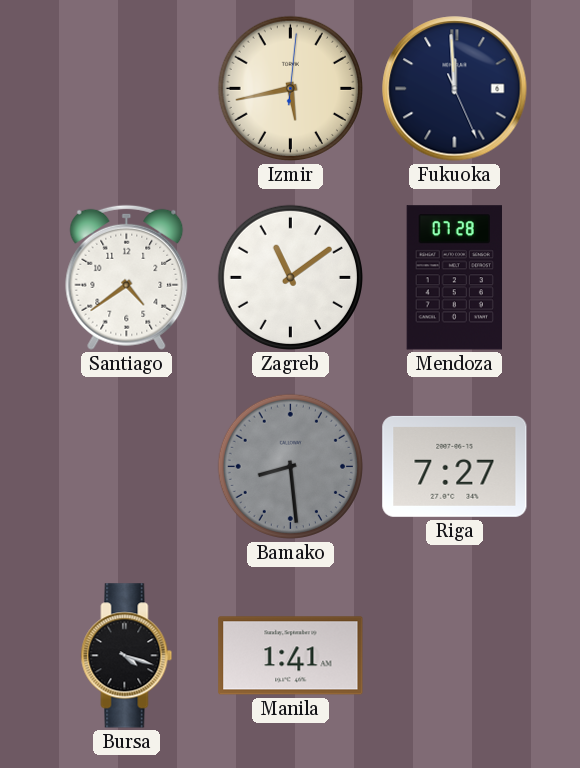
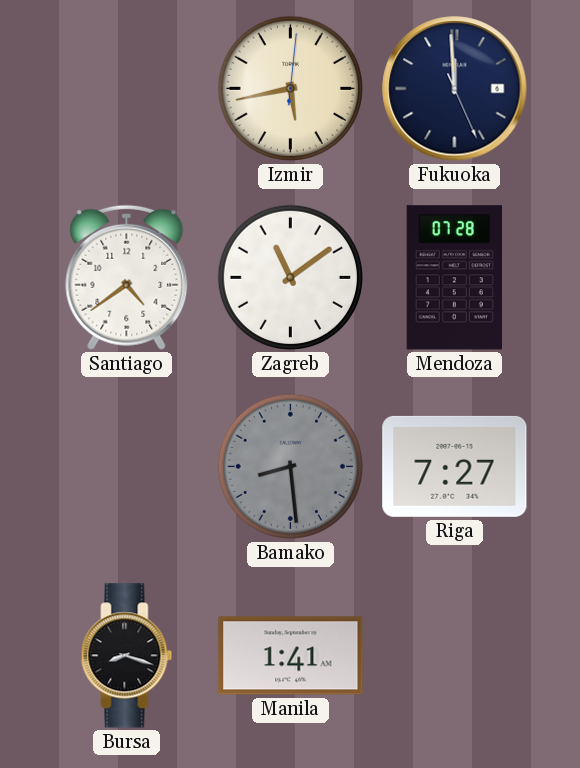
Bursa: 4:18 -> 8:18 (127, 656)
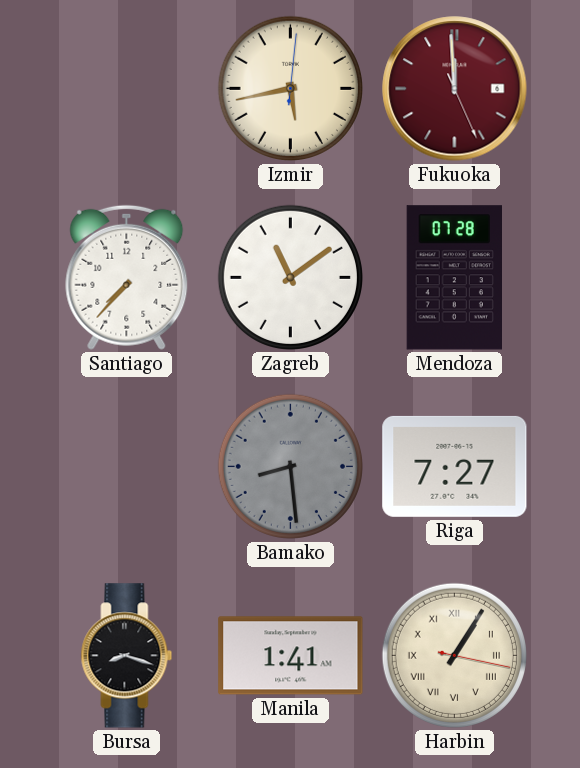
Fukuoka dial: navy -> burgundy (455, 89)
Santiago: 4:39 -> 7:37 (127, 277)
Harbin: none -> 1:05 (454, 655)
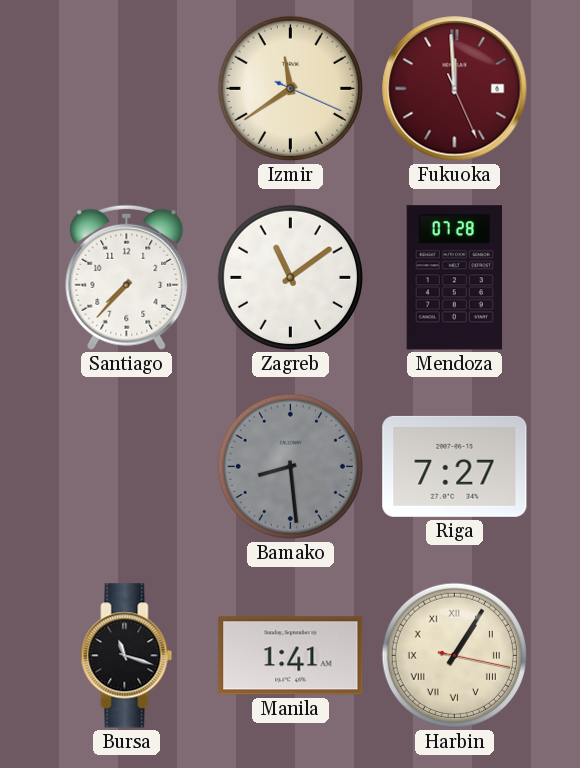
Izmir: 5:43 -> 11:39 (290, 88)
Bursa: 8:18 -> 11:18 (127, 656)
